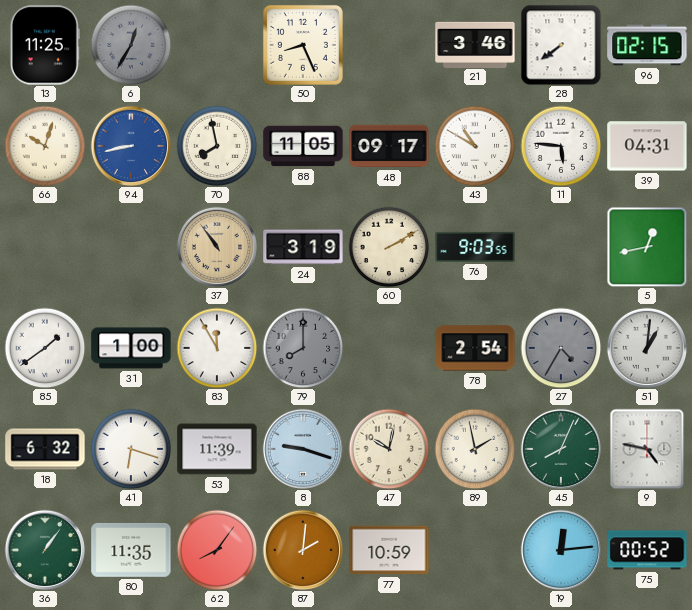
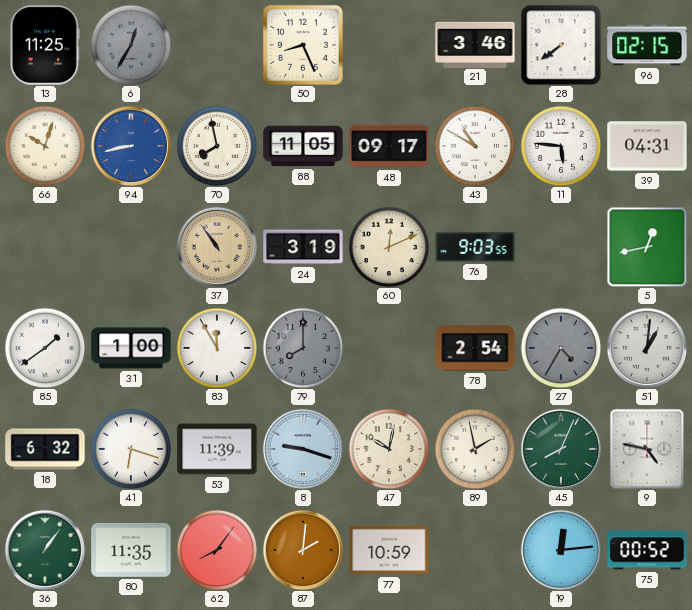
60: 2:10 -> 12:11 (389, 247)
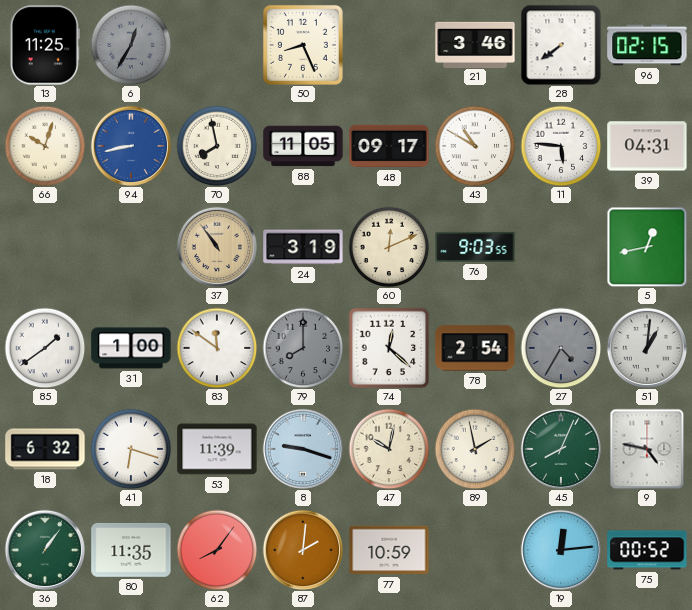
83: 11:55 -> 11:51 (217, 348)
74: none -> 12:22 (389, 348)
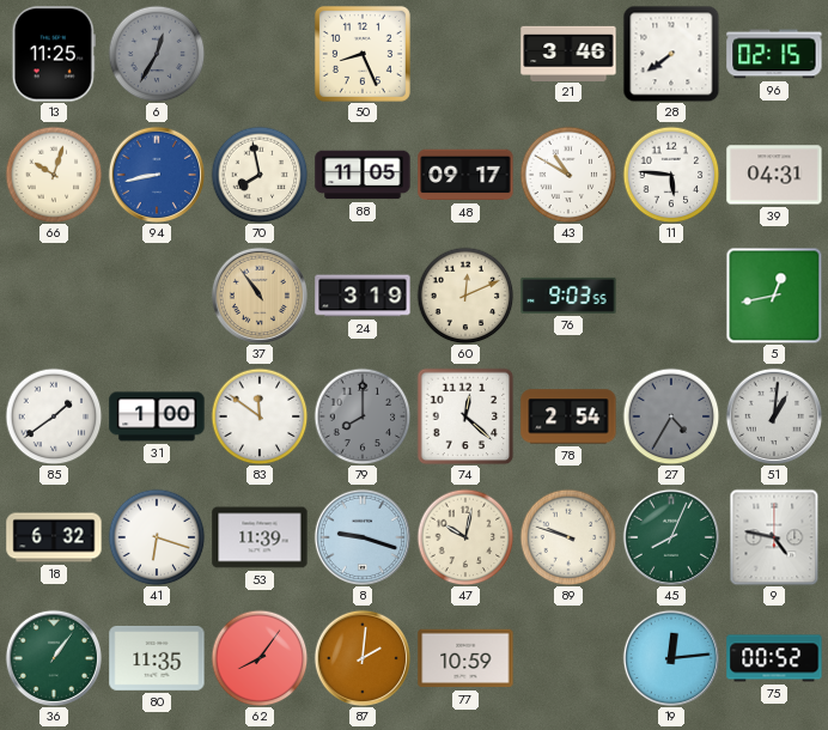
89: 1:58 -> 9:48 (568, 537)
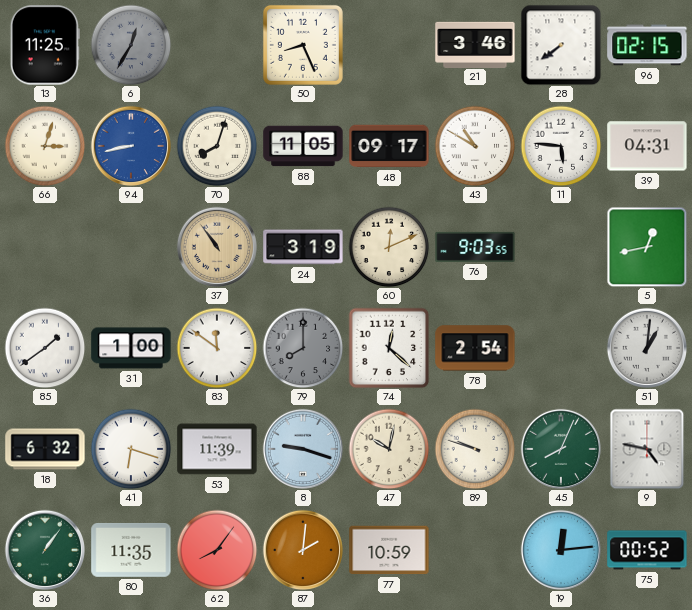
66: 10:03 -> 3:03 (45, 146)
70: 7:58 -> 8:03 (217, 146)
27: 4:35 -> none (671, 416)
